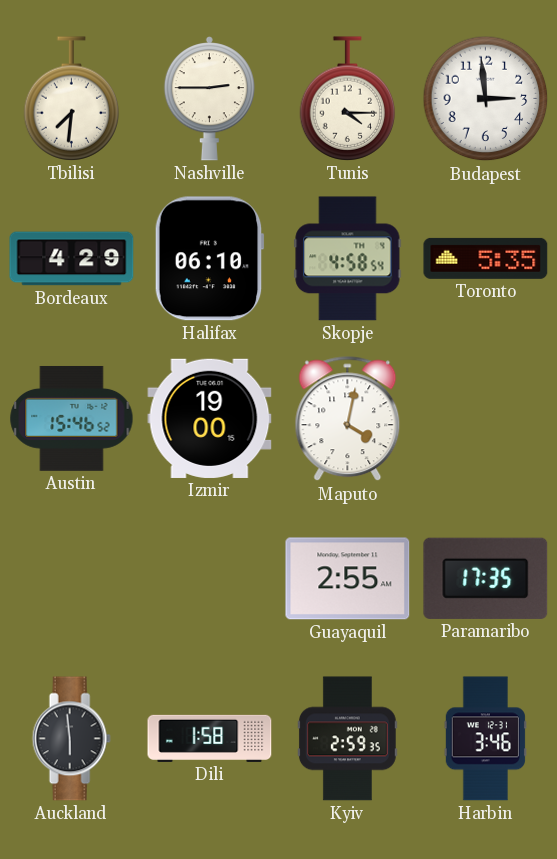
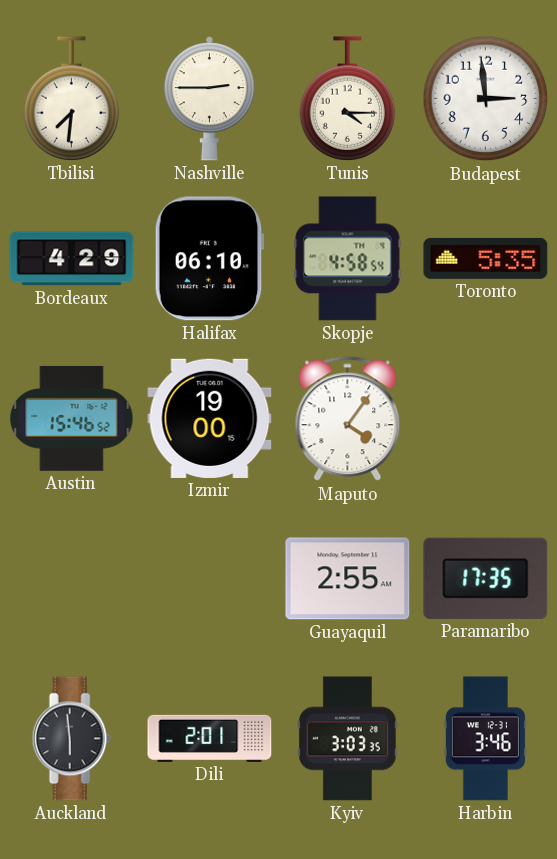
Maputo: 4:02 -> 4:06 (348, 419)
Dili: 1:58 -> 2:01 (210, 738)
Kyiv: 2:59 -> 3:03 (347, 739)
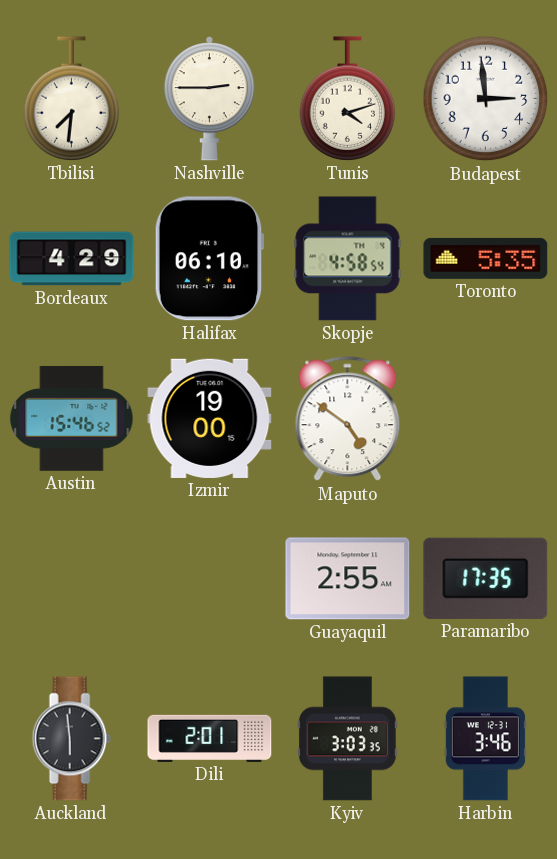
Tunis: 4:15 -> 4:12 (348, 99)
Maputo: 4:06 -> 4:51 (348, 419)
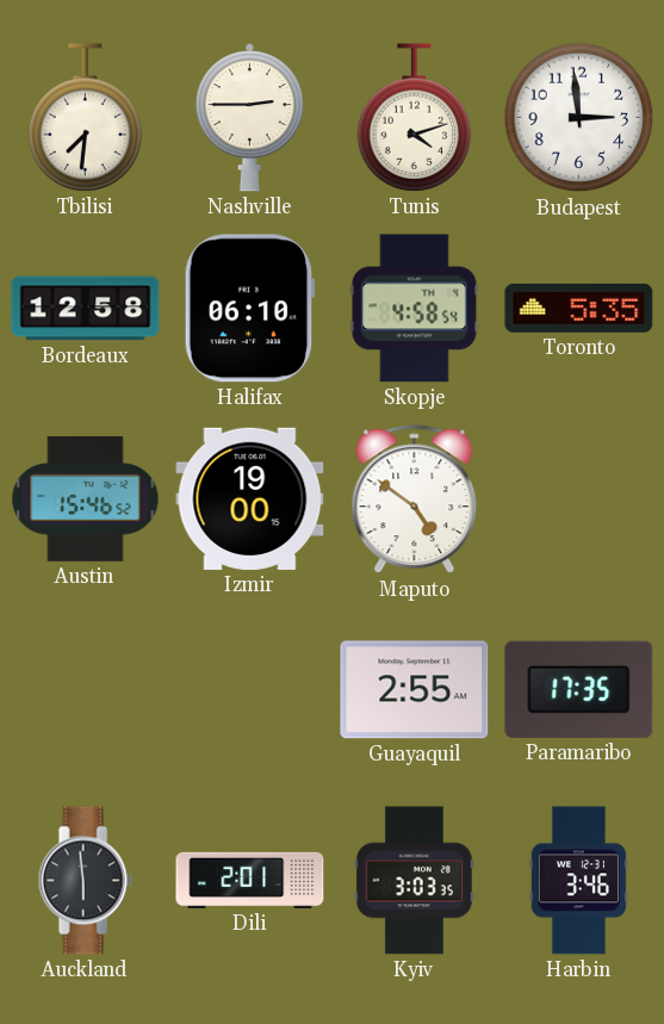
Bordeaux: 4:29 -> 12:58 (86, 309)
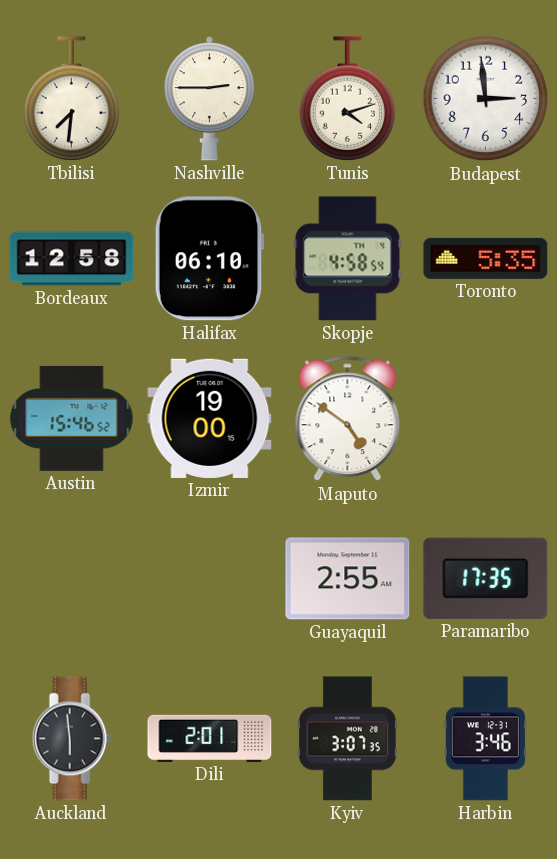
Kyiv: 3:03 -> 3:07 (347, 739)
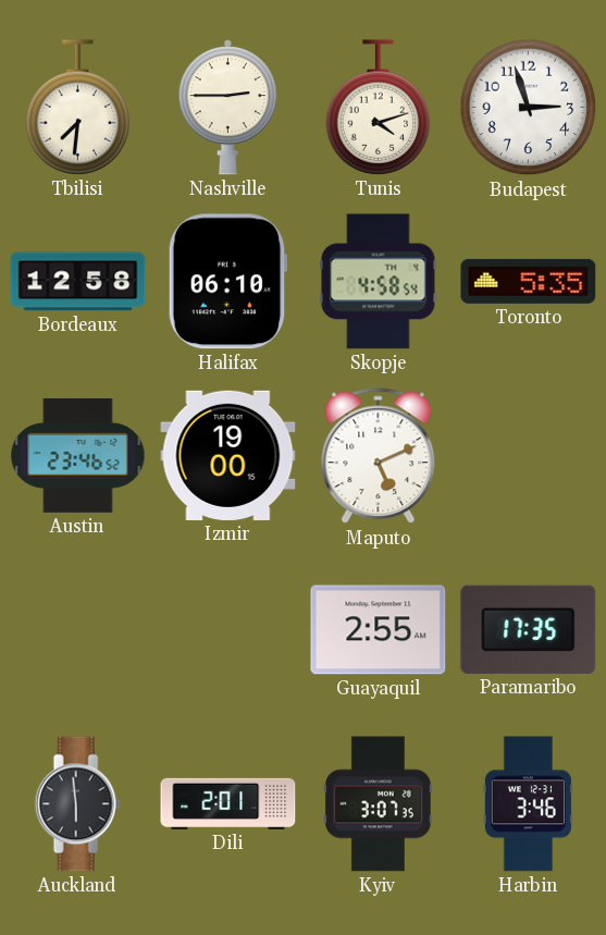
Budapest: 2:59 -> 2:57 (529, 108)
Austin: 15:46 -> 23:46 (78, 455)
Maputo: 4:51 -> 5:11 (379, 456)
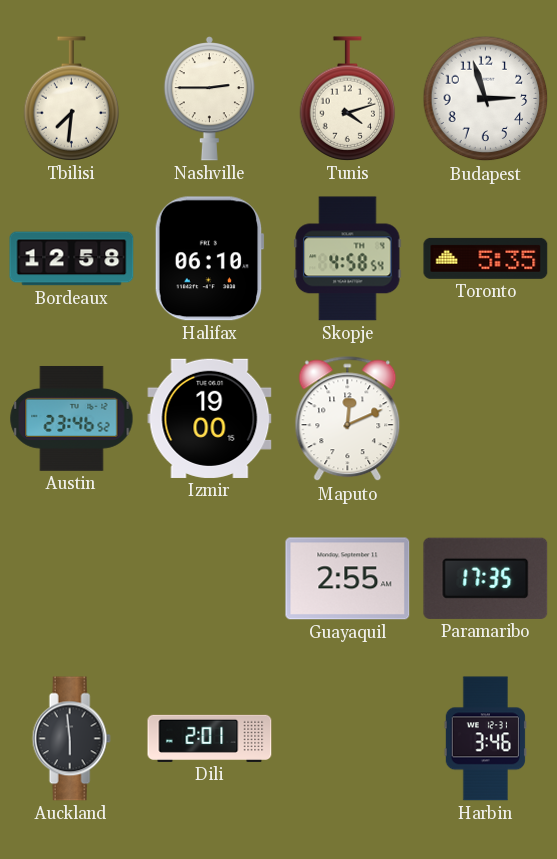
Maputo: 5:11 -> 12:11 (348, 419)
Kyiv: 3:07 -> none (378, 804)
